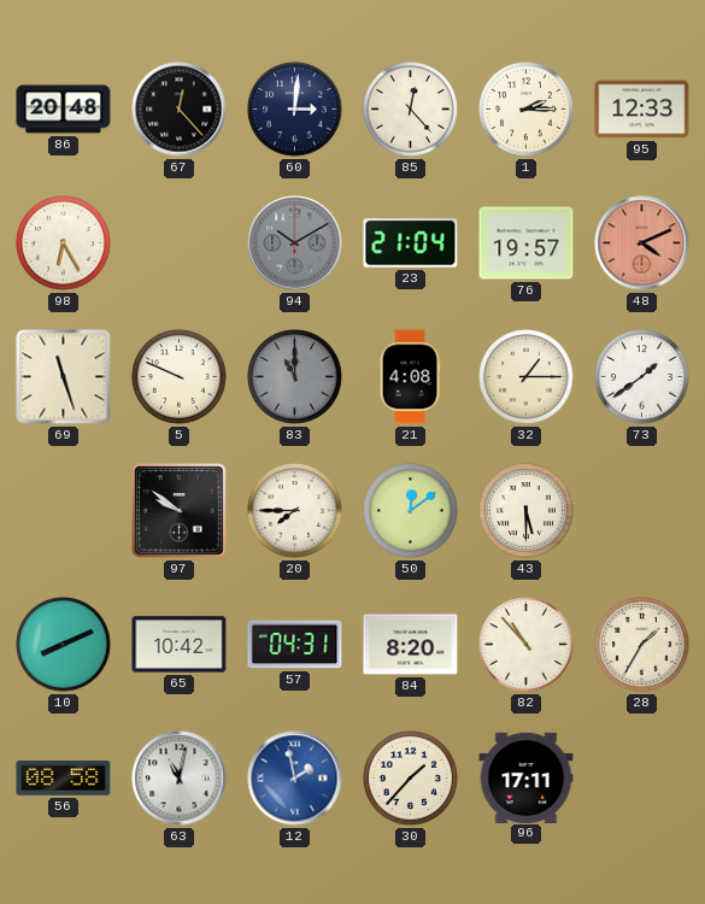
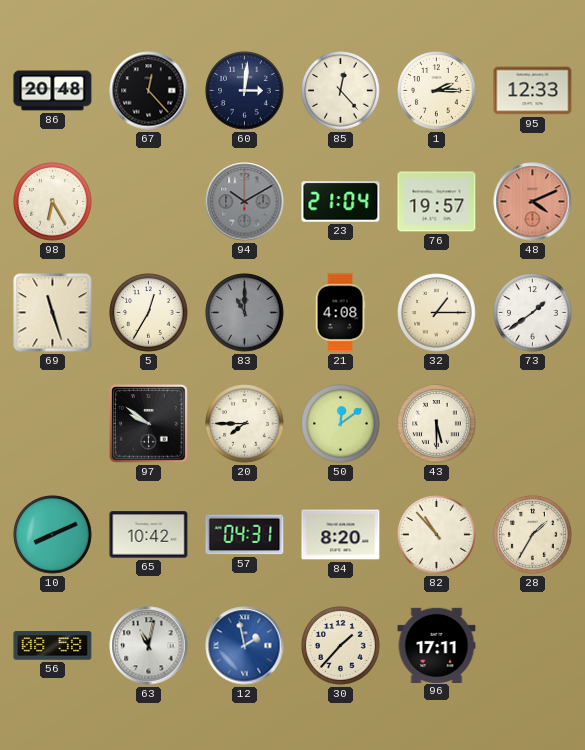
5: 9:49 -> 12:35 (149, 313)
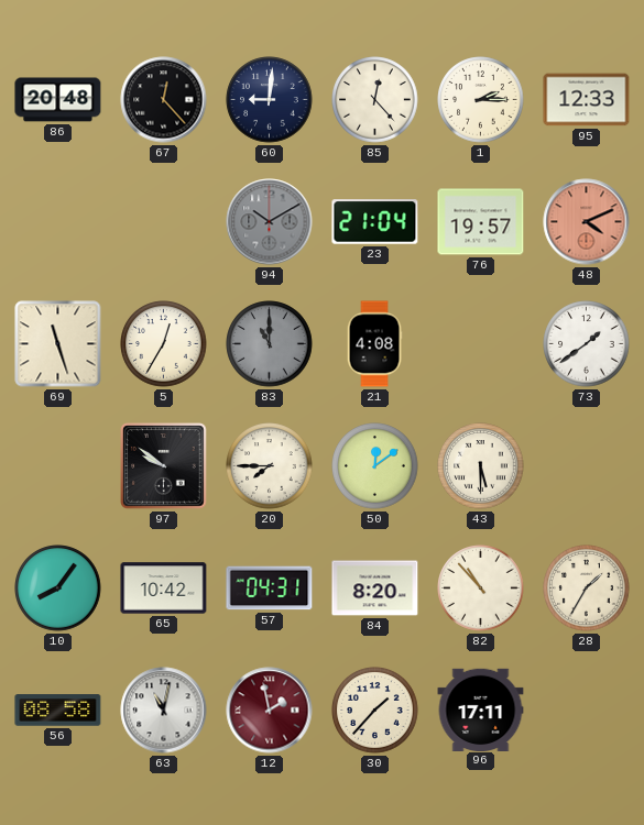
60: 3:01 -> 9:01 (270, 100)
98: 6:25 -> none (53, 202)
32: 1:15 -> none (437, 313)
10: 8:11 -> 8:06 (58, 588)
12 dial: blue -> burgundy (270, 711)
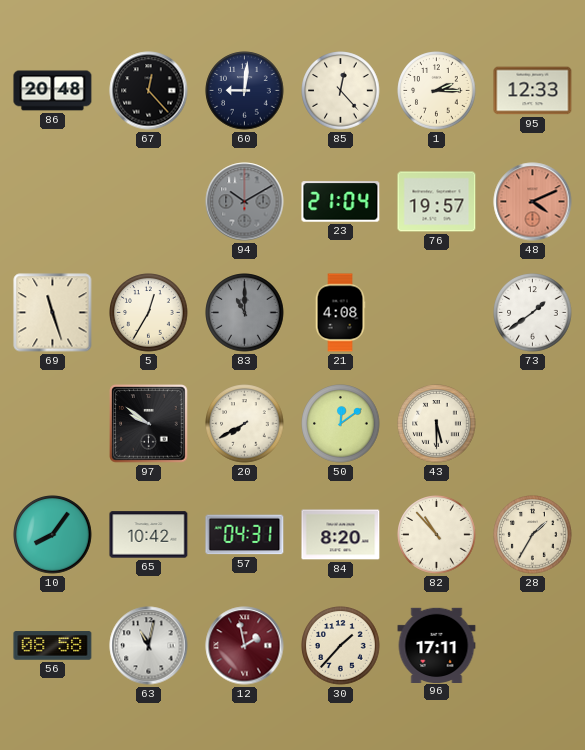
20: 7:45 -> 7:40 (245, 424)
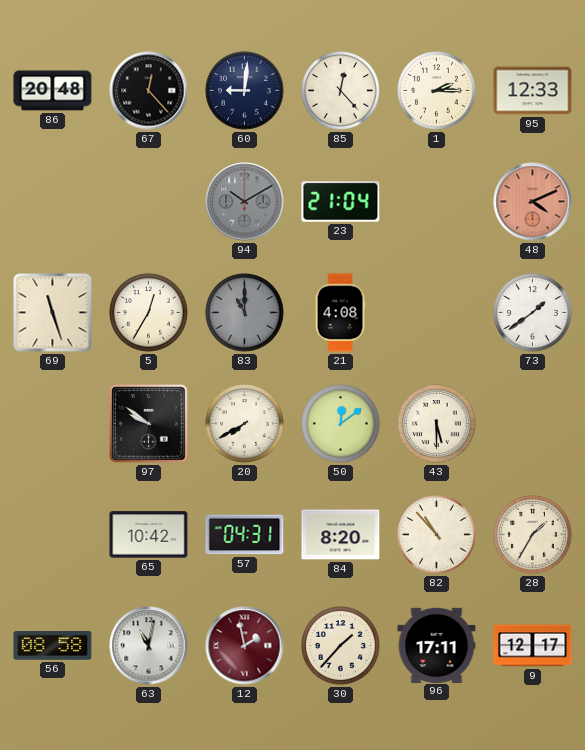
76: 19:57 -> none (437, 202)
10: 8:06 -> none (53, 535)
9: none -> 12:17 (533, 646)
